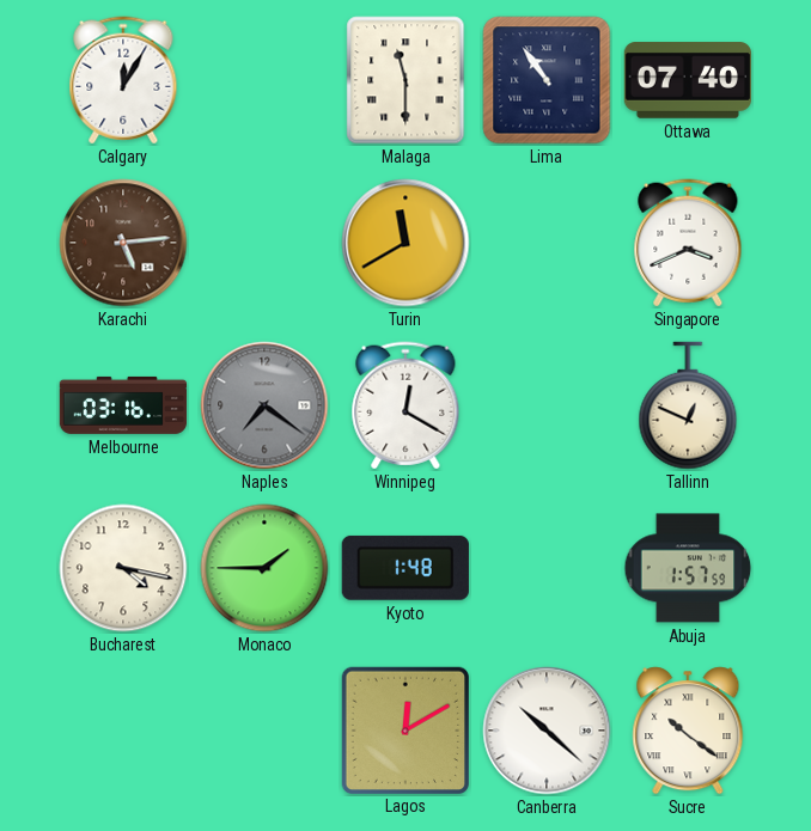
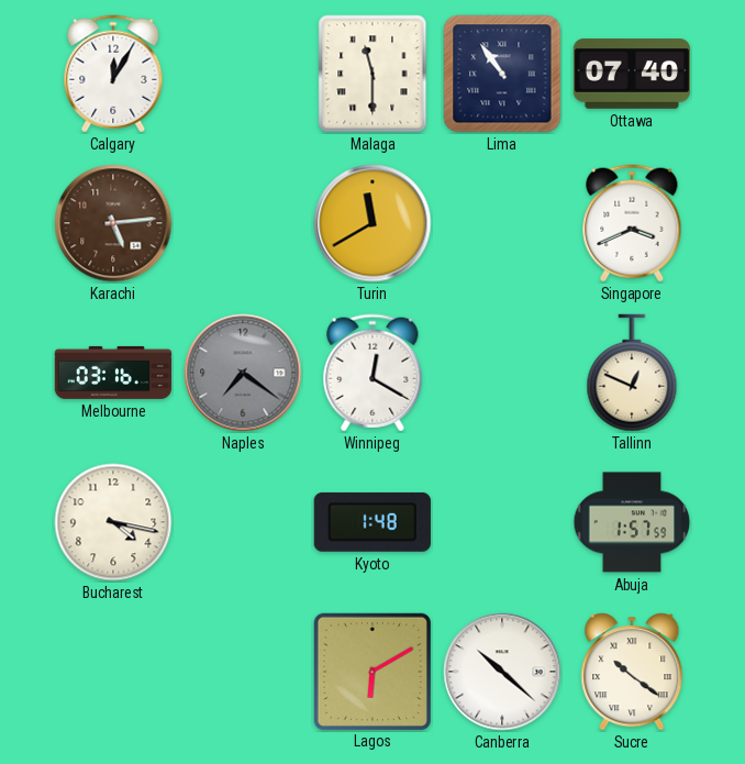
Monaco: 1:45 -> none (264, 568)
Lagos: 12:10 -> 6:10 (371, 671)
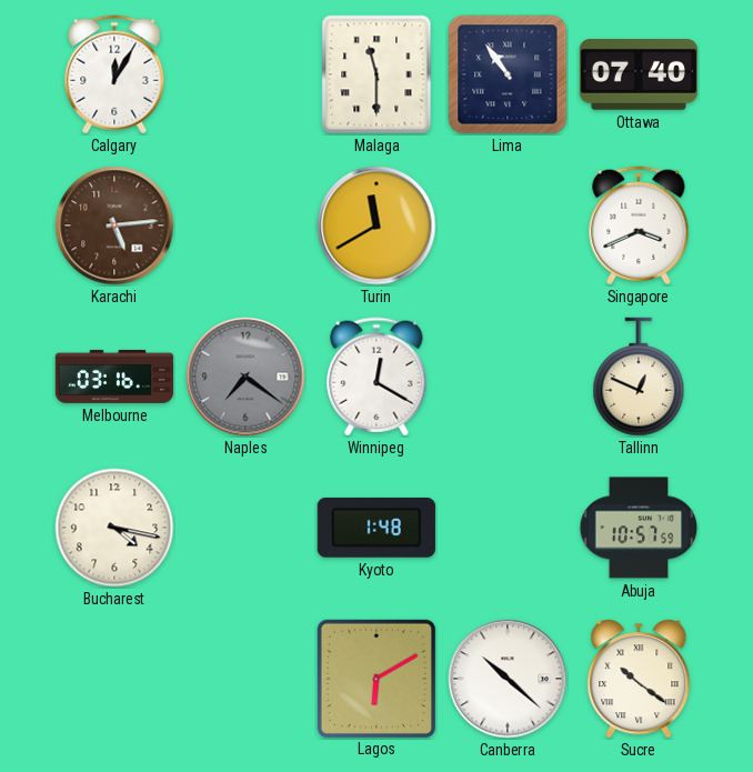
Abuja: 1:57 -> 10:57 (639, 528)
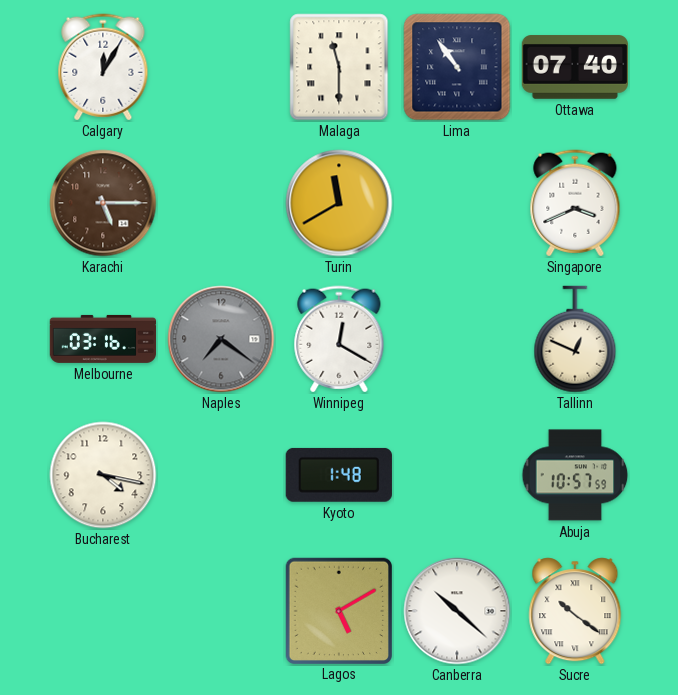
Karachi: 5:14 -> 5:15 (103, 203)
Lagos: 6:10 -> 5:10 (338, 610)
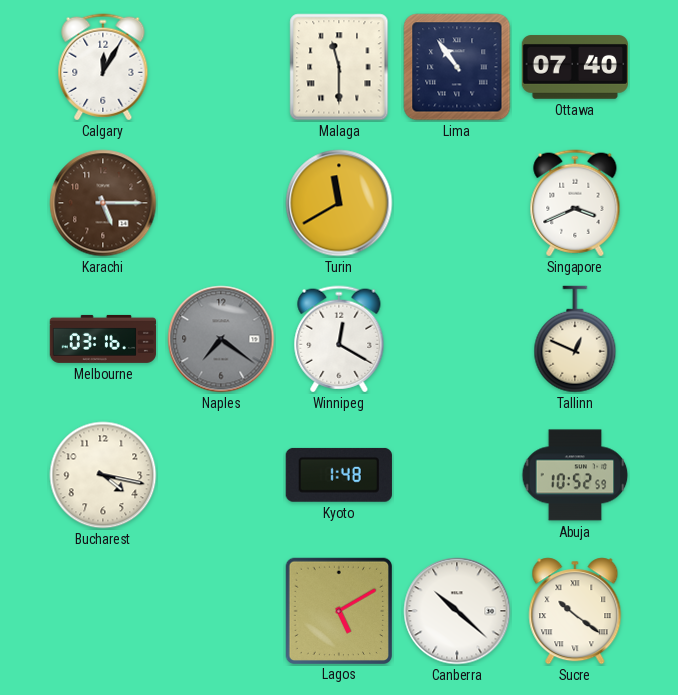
Abuja: 10:57 -> 10:52 (575, 475)
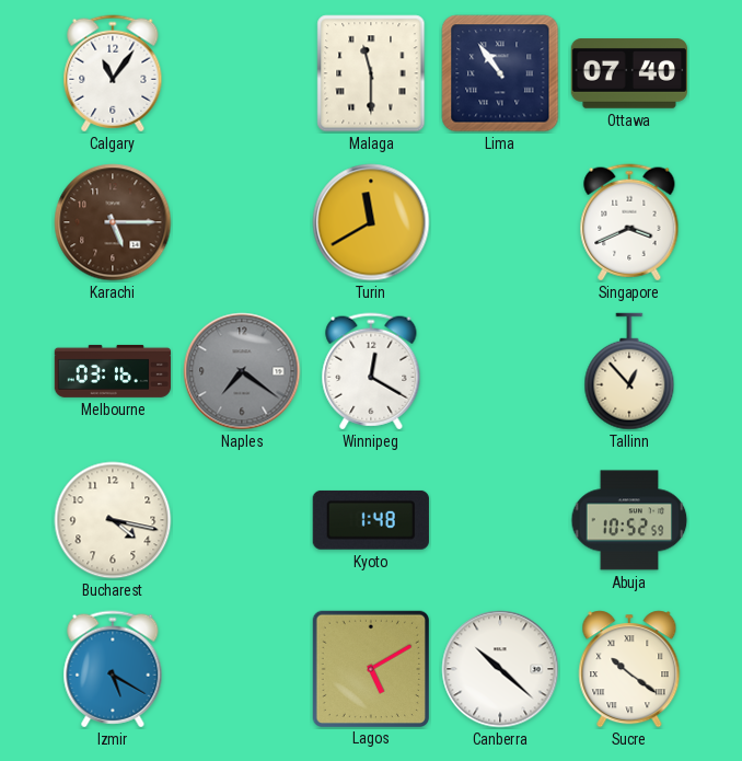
Calgary: 12:05 -> 11:06 (113, 73)
Tallinn: 12:49 -> 12:53 (629, 371)
Izmir: none -> 5:20 (113, 669)
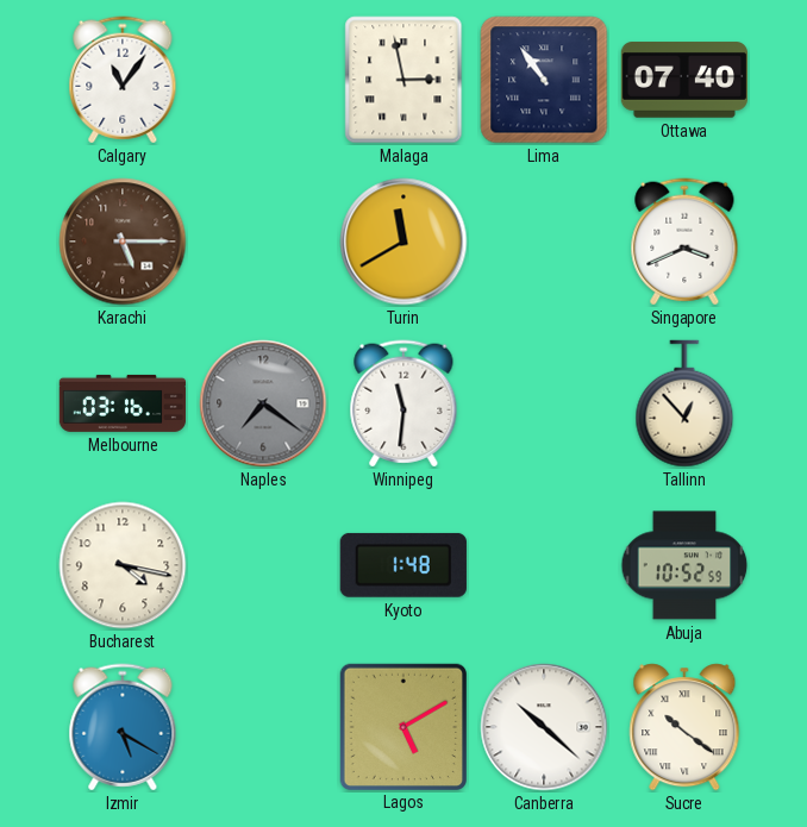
Malaga: 11:30 -> 2:58 (403, 80)
Winnipeg: 12:20 -> 11:31 (403, 403)
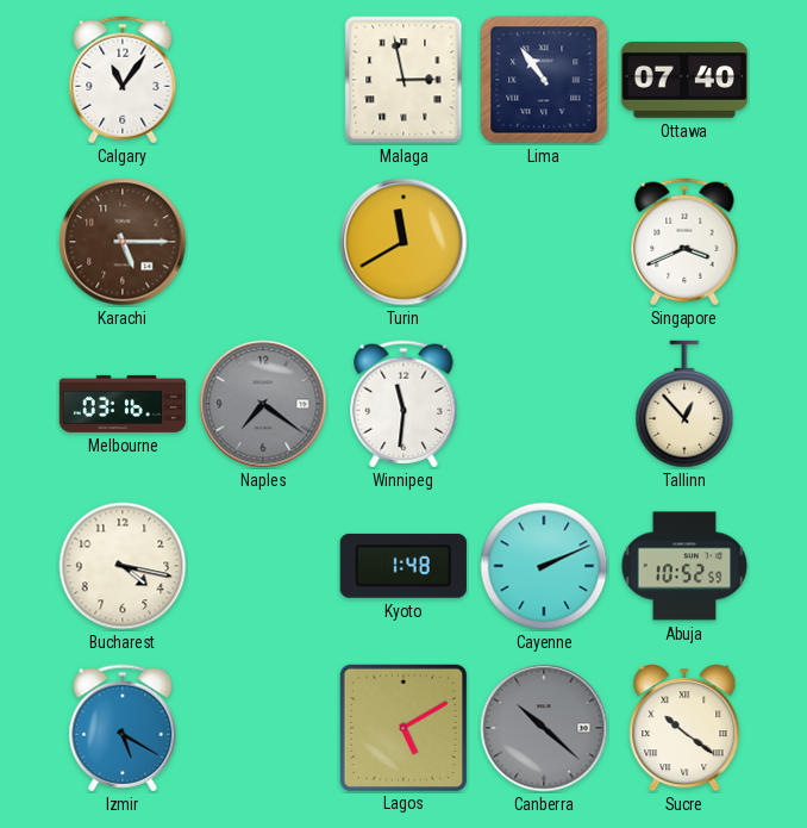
Cayenne: none -> 2:11 (544, 566)
Canberra dial: white -> grey (544, 728)
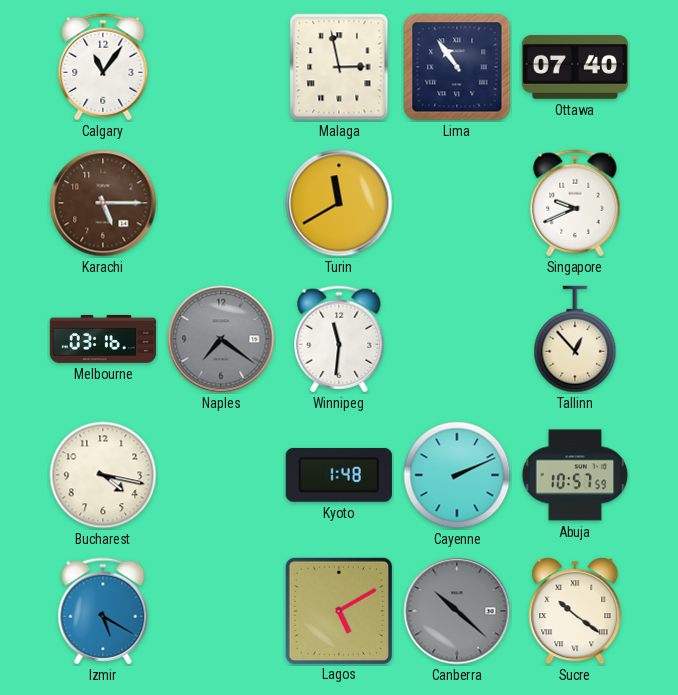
Singapore: 3:41 -> 9:41 (575, 203)
Abuja: 10:52 -> 10:57 (575, 475)
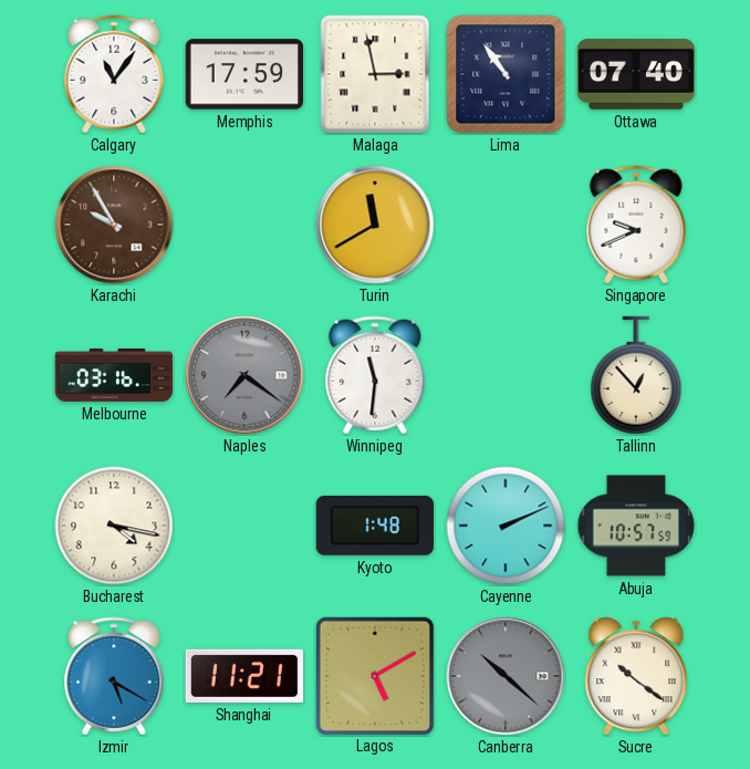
Memphis: none -> 17:59 (243, 74)
Karachi: 5:15 -> 9:55 (114, 225)
Shanghai: none -> 11:21 (244, 676)
